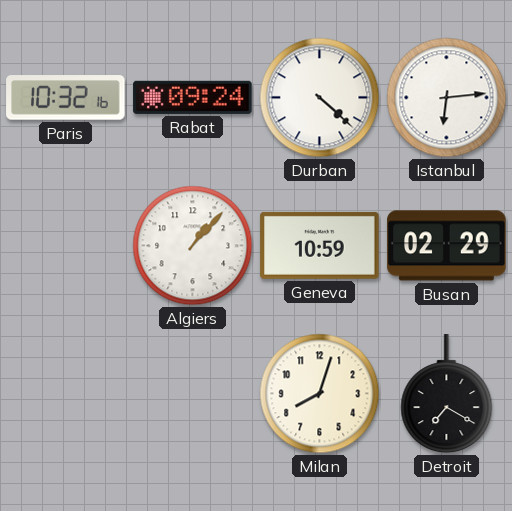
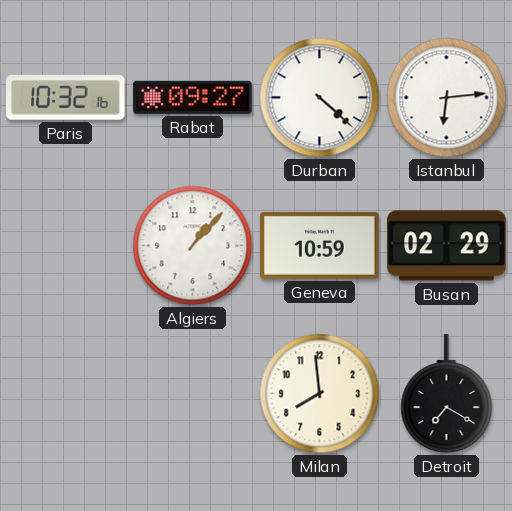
Rabat: 09:24 -> 09:27 (193, 97)
Milan: 8:03 -> 7:59 (320, 394)
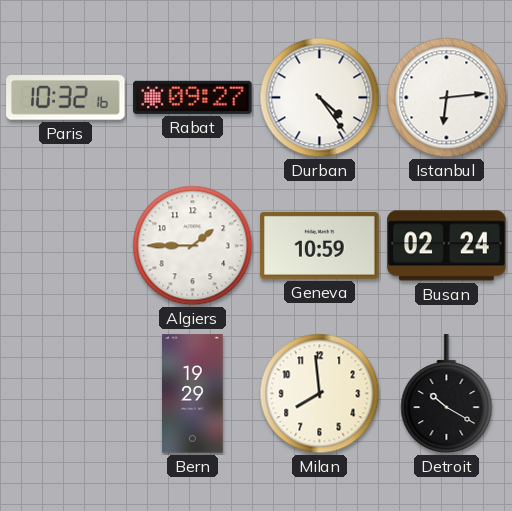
Durban: 4:22 -> 4:24 (320, 98)
Algiers: 1:07 -> 1:45 (193, 246)
Busan: 02:29 -> 02:24 (447, 246)
Bern: none -> 19:29 (193, 394)
Detroit: 7:20 -> 10:20 (447, 394)
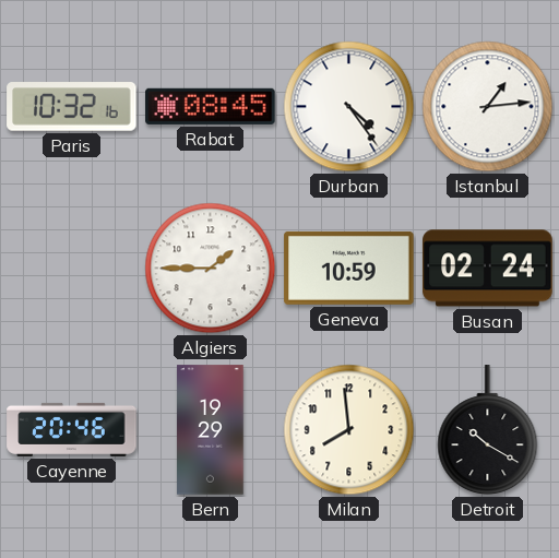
Rabat: 09:27 -> 08:45 (211, 106)
Istanbul: 6:14 -> 1:14 (488, 107)
Cayenne: none -> 20:46 (72, 429)
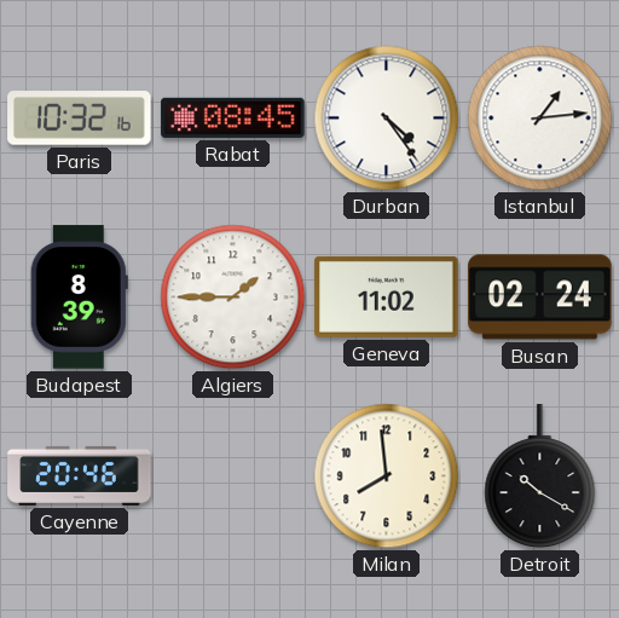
Budapest: none -> 8:39 (79, 298)
Geneva: 10:59 -> 11:02 (387, 296)
Bern: 19:29 -> none (211, 430)
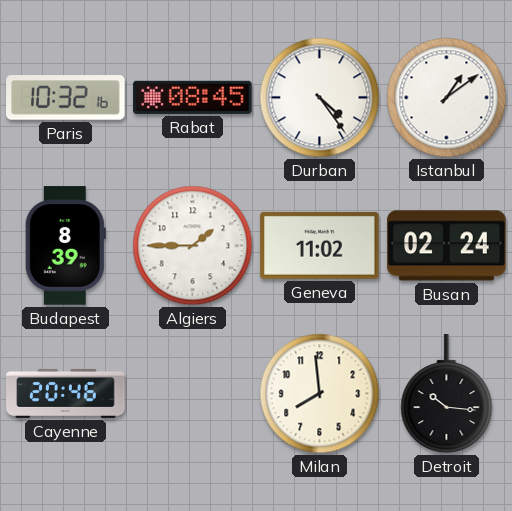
Istanbul: 1:14 -> 1:09 (447, 98)
Detroit: 10:20 -> 10:16 (447, 394)
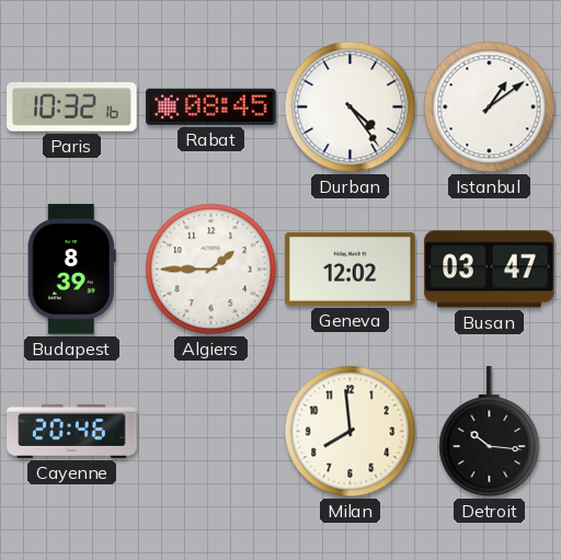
Geneva: 11:02 -> 12:02 (351, 268)
Busan: 02:24 -> 03:47 (490, 270)
